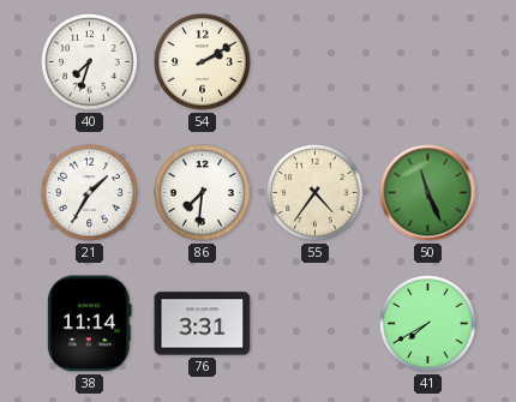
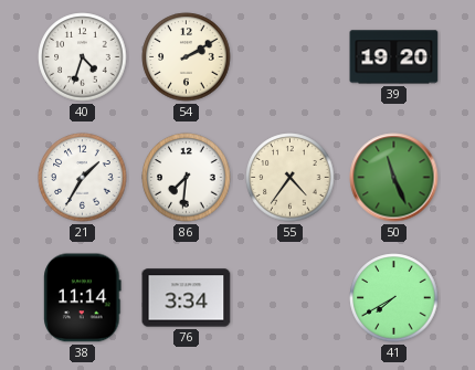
40: 7:33 -> 4:33 (83, 57)
39: none -> 19:20 (394, 57)
76: 3:31 -> 3:34 (187, 298)
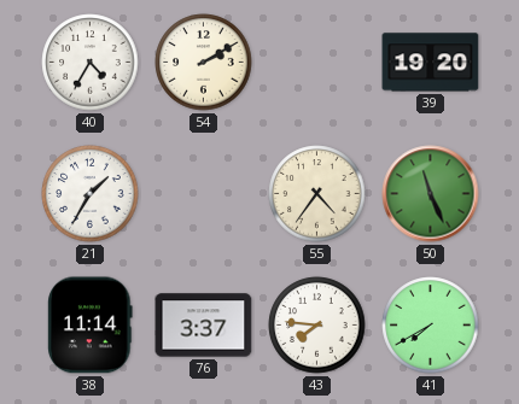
40: 4:33 -> 4:35 (91, 63)
86: 7:31 -> none (187, 178)
76: 3:34 -> 3:37 (204, 326)
43: none -> 7:46 (317, 326)
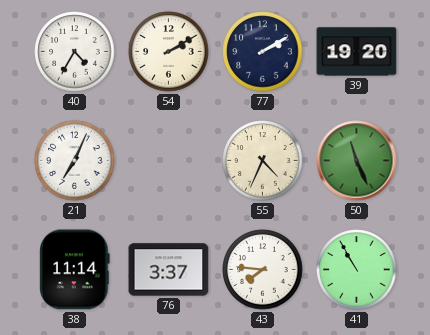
77: none -> 2:10 (263, 52)
21: 1:35 -> 7:04 (75, 161)
55: 4:36 -> 4:34 (263, 161)
41: 7:40 -> 10:55 (357, 270)
